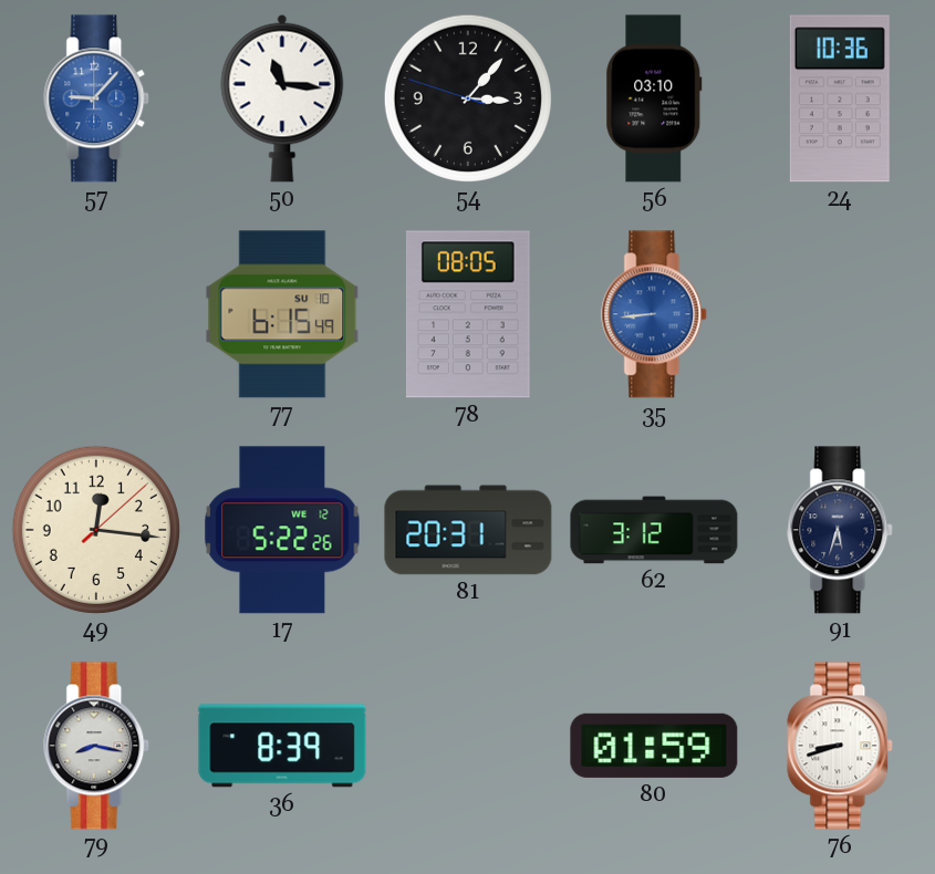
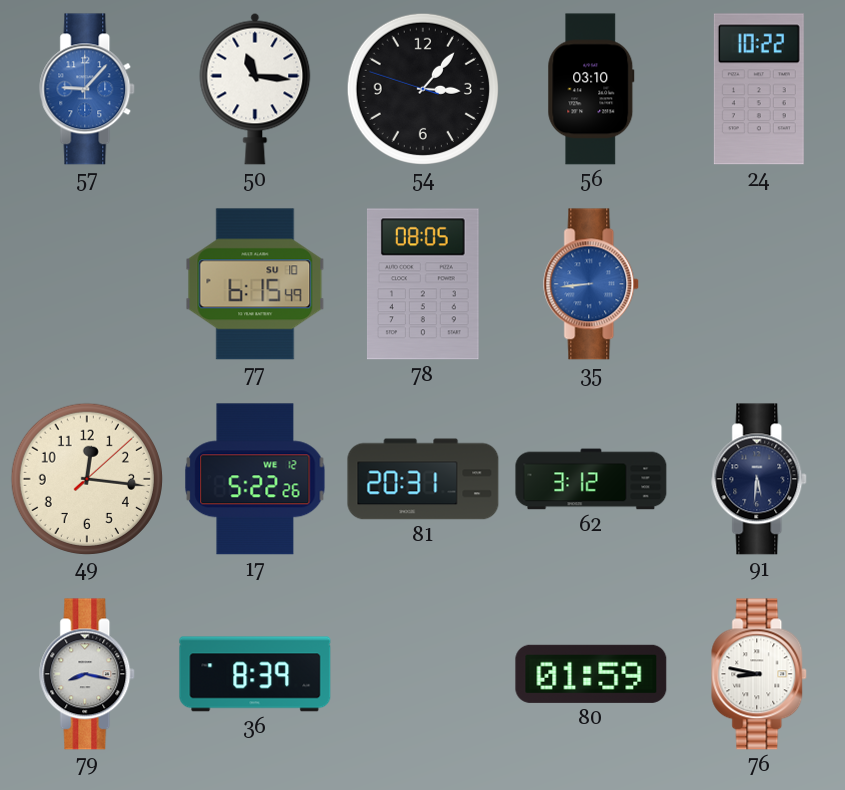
24: 10:36 -> 10:22 (759, 89)
91: 5:33 -> 5:31 (760, 479)
76: 8:42 -> 8:47 (760, 674)
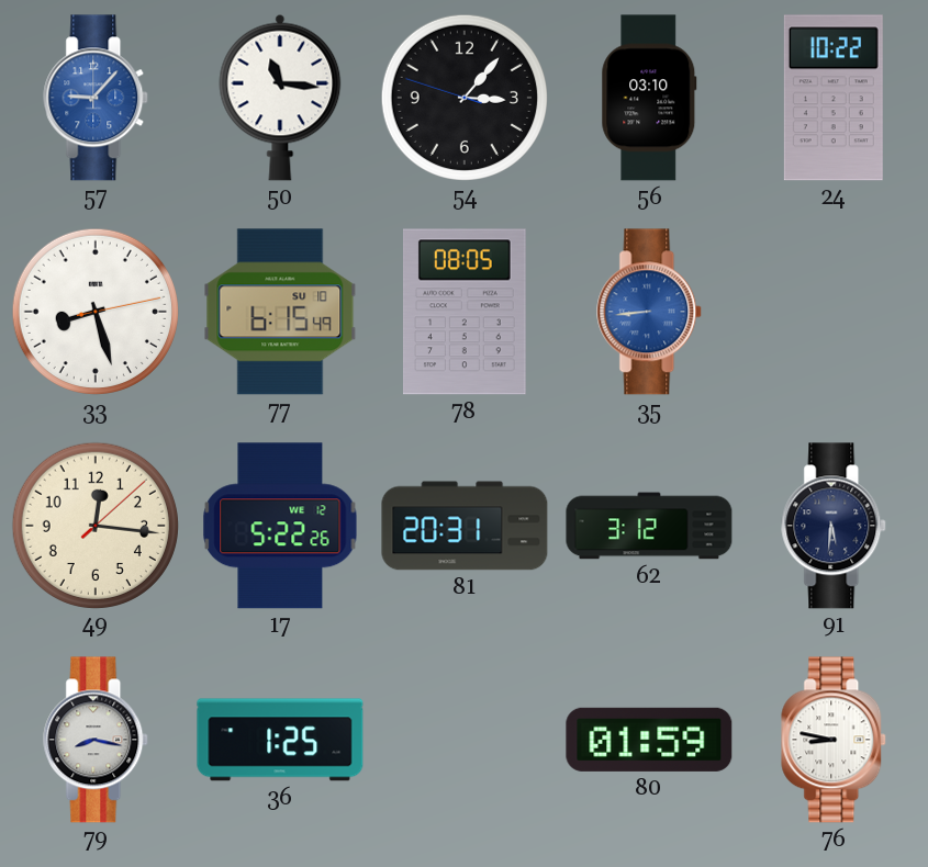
33: none -> 8:27 (96, 312)
36: 8:39 -> 1:25 (280, 740)
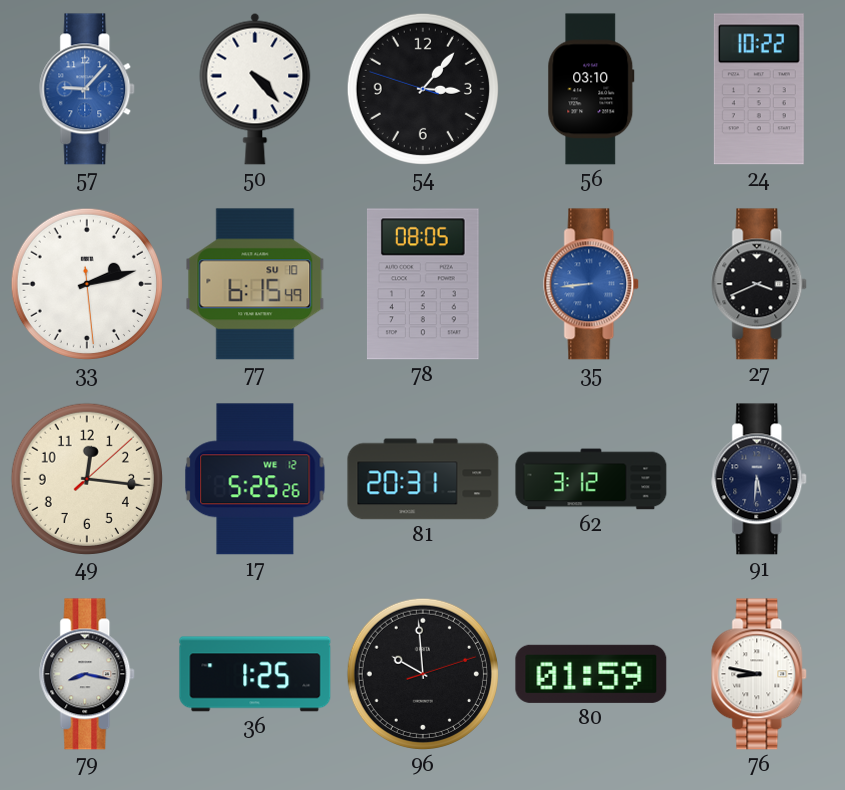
50: 11:16 -> 4:23 (255, 89)
33: 8:27 -> 2:12 (87, 284)
27: none -> 3:41 (760, 284)
17: 5:22 -> 5:25 (255, 479)
96: none -> 9:59 (423, 674)
